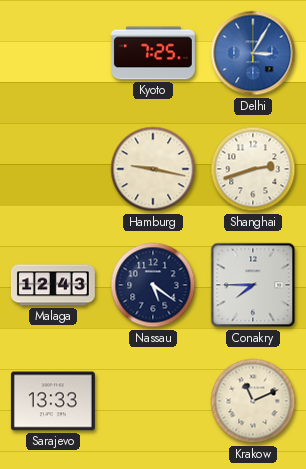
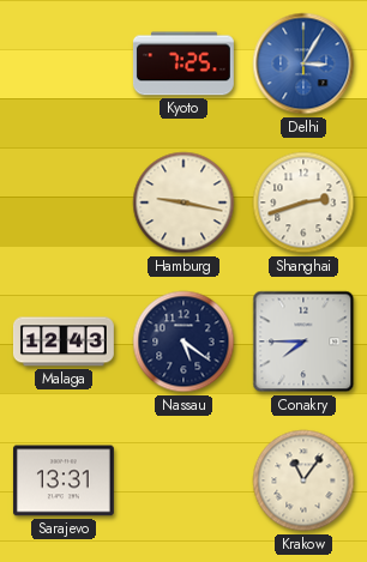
Sarajevo: 13:33 -> 13:31 (64, 481)
Krakow: 11:11 -> 11:06 (303, 481)
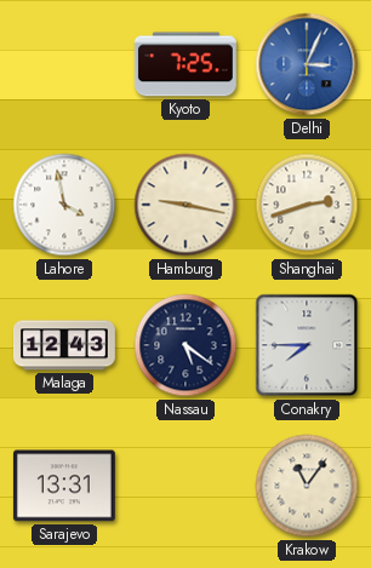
Delhi: 3:05 -> 3:04 (307, 64)
Lahore: none -> 3:58 (64, 205)
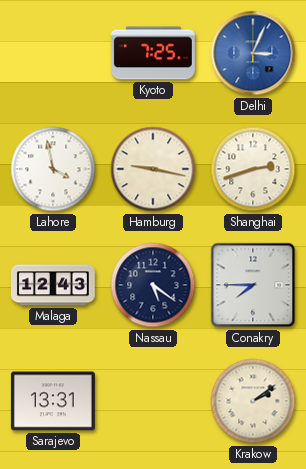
Krakow: 11:06 -> 2:09 (253, 401)
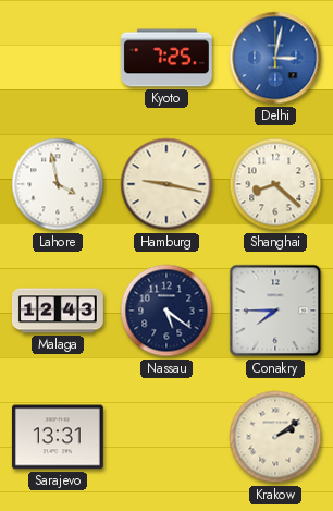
Delhi: 3:04 -> 3:02 (275, 58)
Shanghai: 2:42 -> 8:22 (275, 184)
